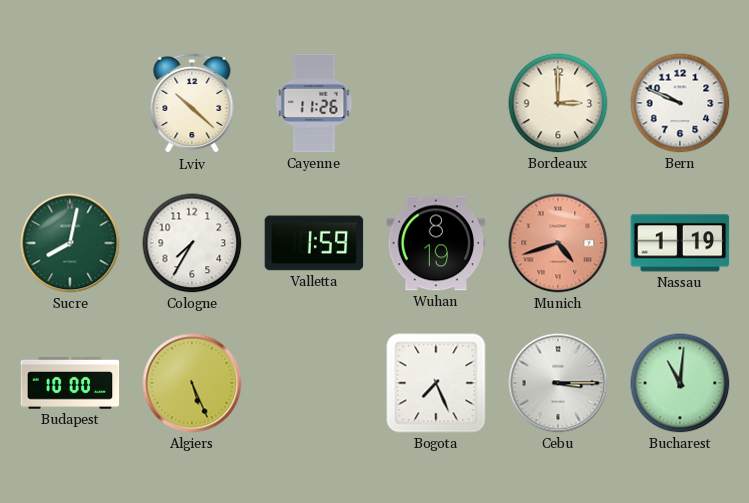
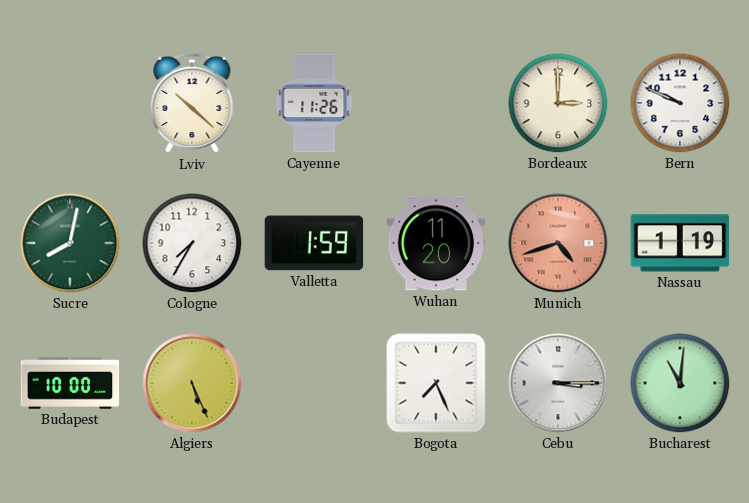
Wuhan: 8:19 -> 11:20 (436, 243)
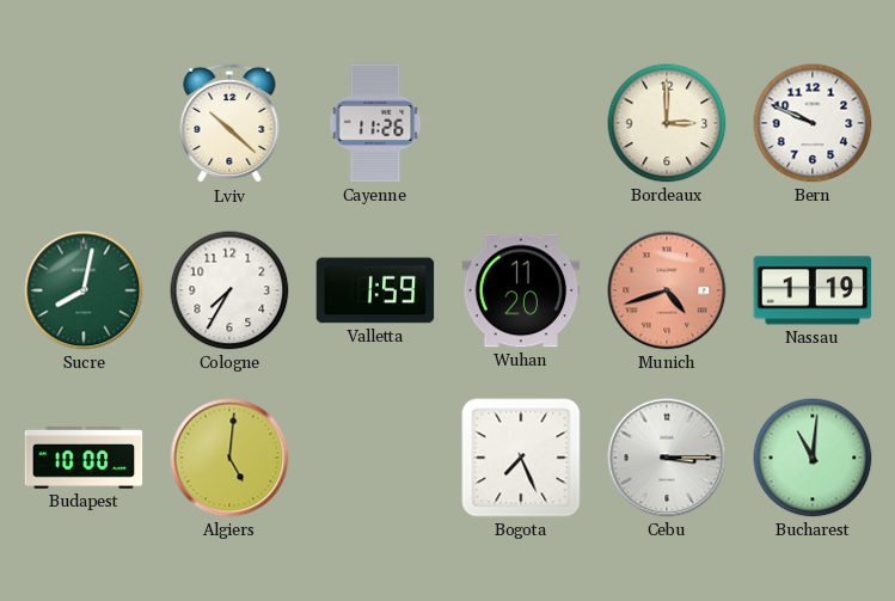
Algiers: 5:26 -> 5:01 (229, 458)
